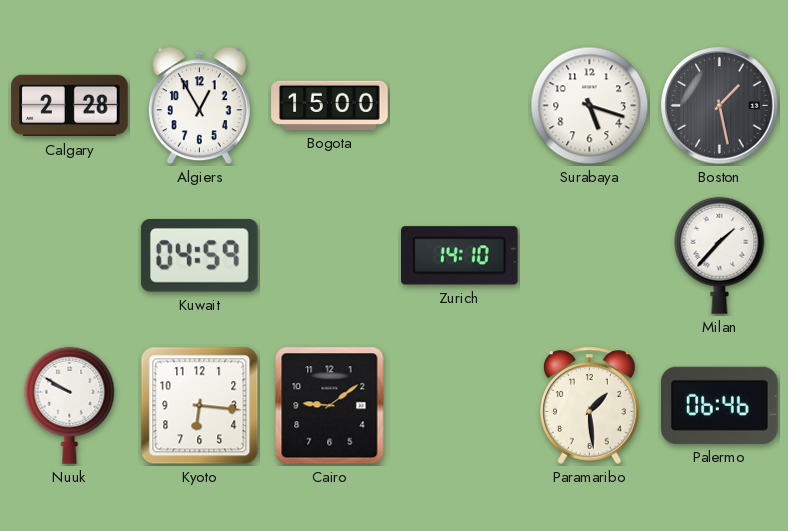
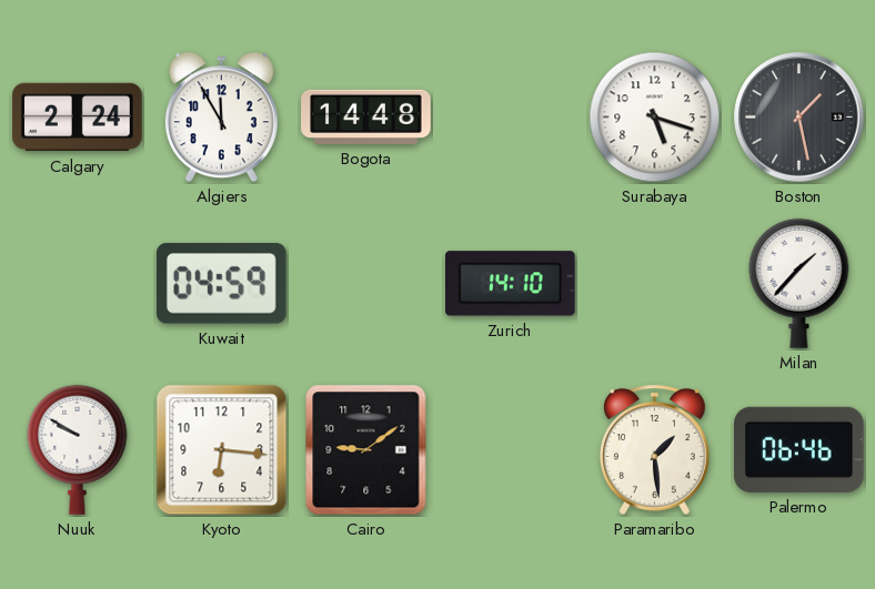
Calgary: 2:28 -> 2:24 (78, 118)
Algiers: 12:55 -> 11:55 (221, 118)
Bogota: 15:00 -> 14:48 (366, 116)
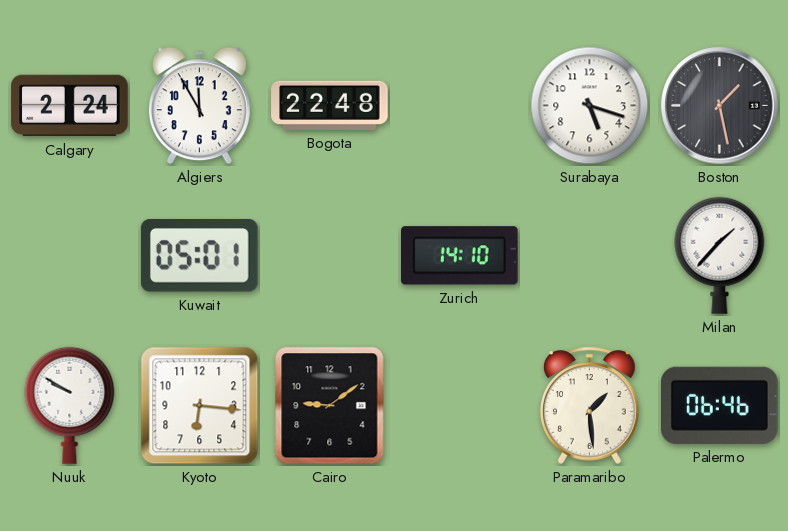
Bogota: 14:48 -> 22:48 (330, 105)
Kuwait: 04:59 -> 05:01 (199, 256)
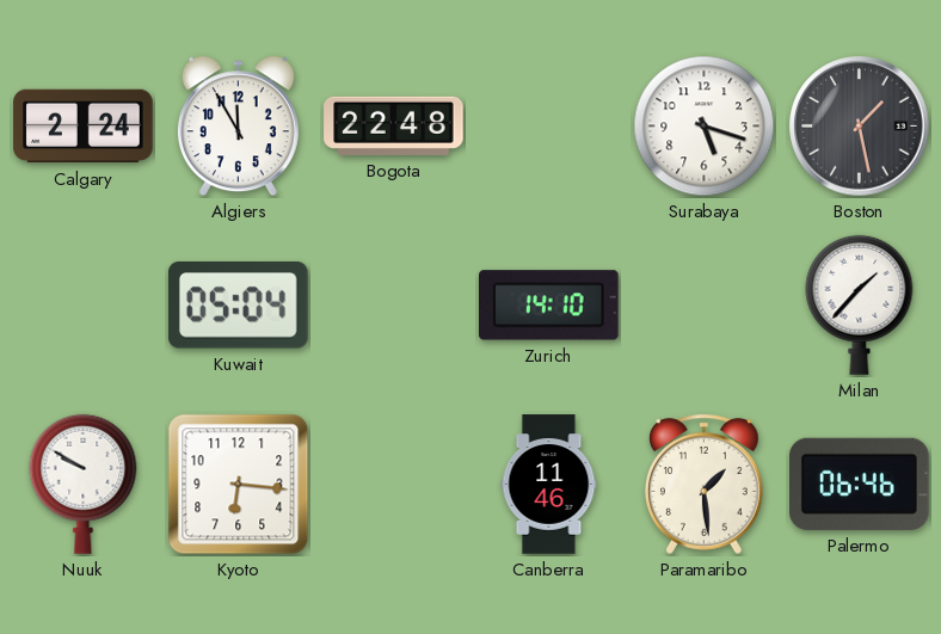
Kuwait: 05:01 -> 05:04 (238, 306)
Cairo: 9:09 -> none (330, 406)
Canberra: none -> 11:46 (549, 485)
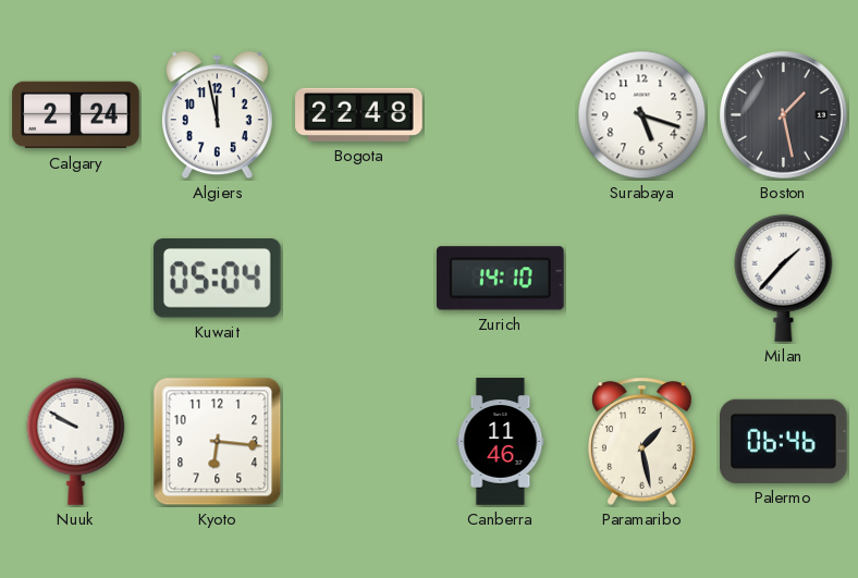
Algiers: 11:55 -> 11:58 (217, 115)
Paramaribo: 1:29 -> 1:28 (642, 441)
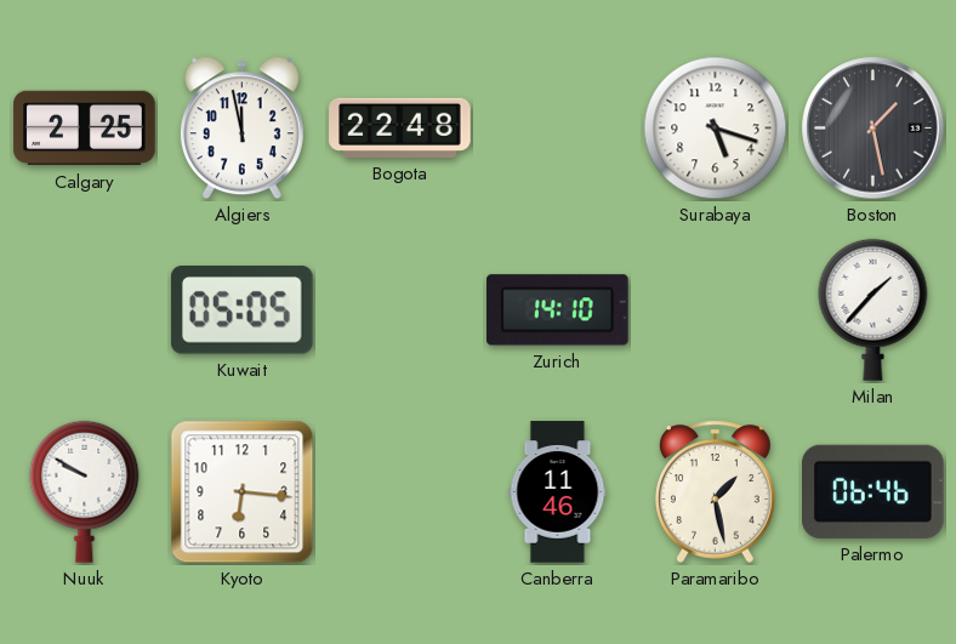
Calgary: 2:24 -> 2:25 (85, 129)
Kuwait: 05:04 -> 05:05 (241, 310)
